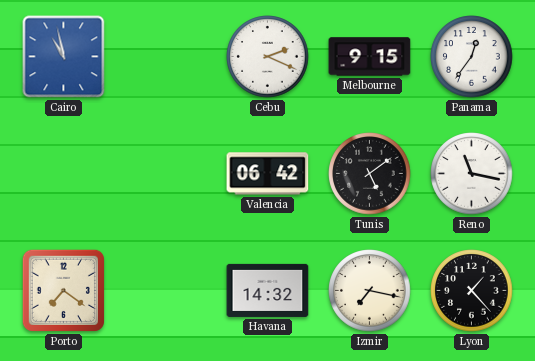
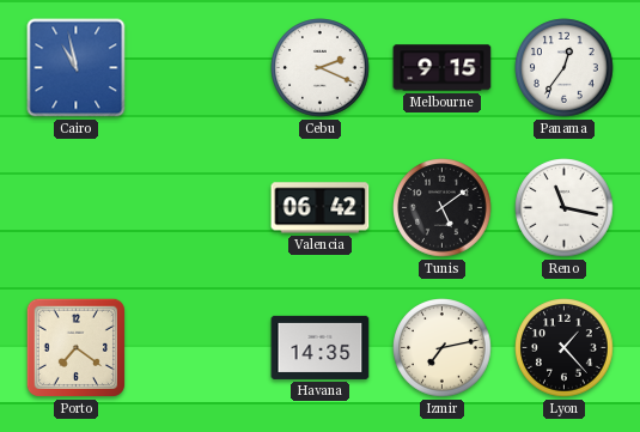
Havana: 14:32 -> 14:35 (321, 347)
Izmir: 7:17 -> 7:13 (443, 348)
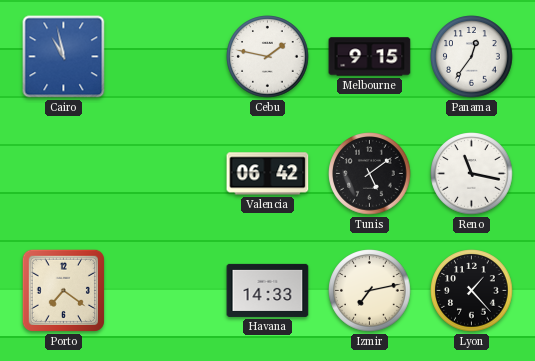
Cebu: 2:19 -> 1:47 (268, 57)
Havana: 14:35 -> 14:33 (268, 290)
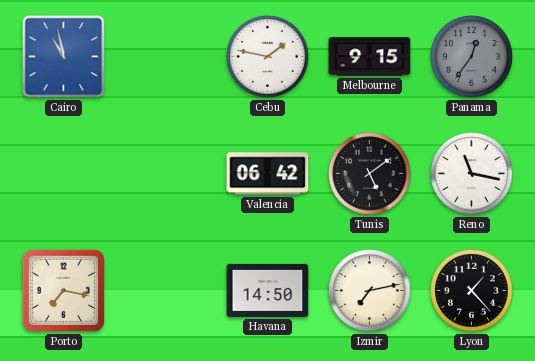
Panama dial: white -> grey (472, 57)
Porto: 7:21 -> 7:17 (63, 290)
Havana: 14:33 -> 14:50 (268, 290)
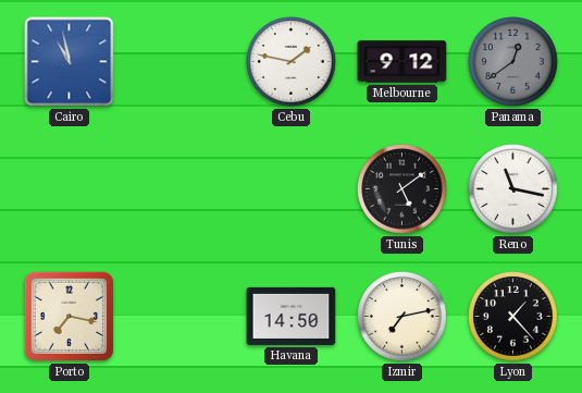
Melbourne: 9:15 -> 9:12 (403, 62)
Panama: 12:36 -> 12:39 (513, 62)
Valencia: 06:42 -> none (268, 174)
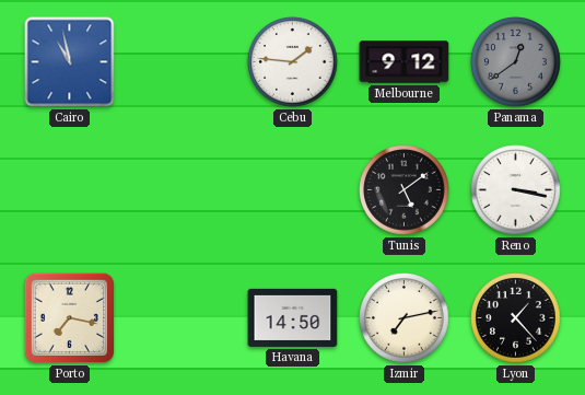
Cebu: 1:47 -> 1:46 (293, 62)
Reno: 11:17 -> 3:17 (516, 190)
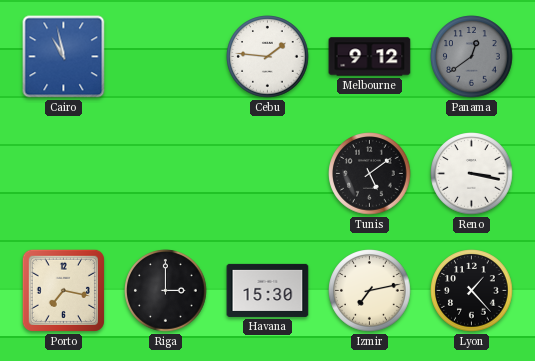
Riga: none -> 3:00 (166, 291)
Havana: 14:50 -> 15:30 (268, 290)
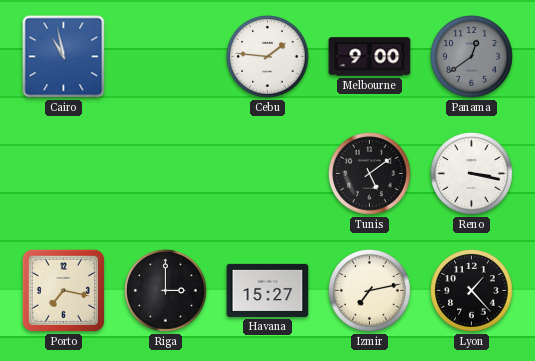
Melbourne: 9:12 -> 9:00 (370, 57)
Havana: 15:30 -> 15:27 (268, 290)
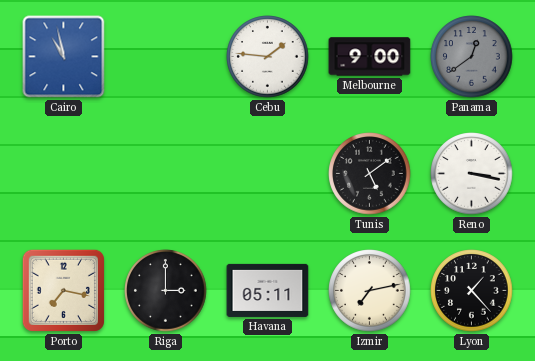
Havana: 15:27 -> 05:11 (268, 290)
